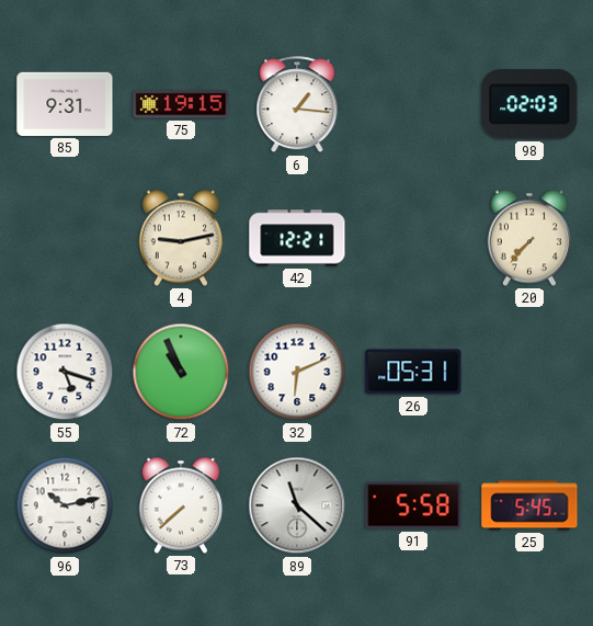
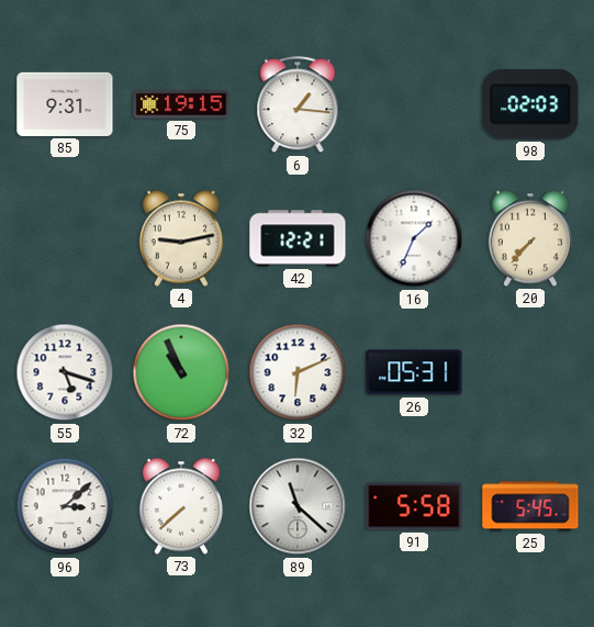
16: none -> 1:34 (414, 238)
96: 10:13 -> 3:08 (65, 506)
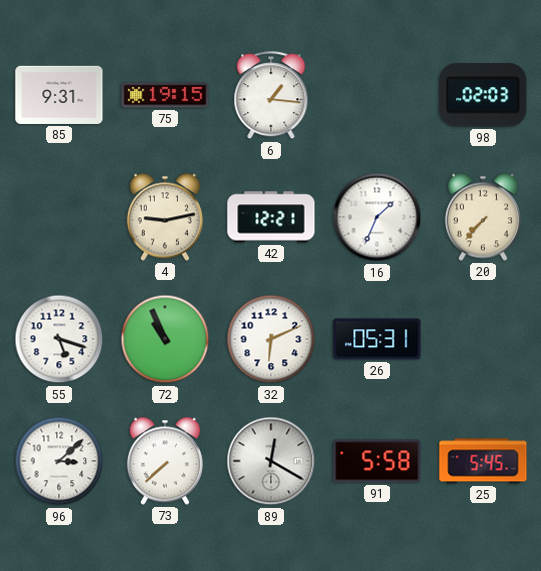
89: 11:22 -> 12:20 (271, 461)
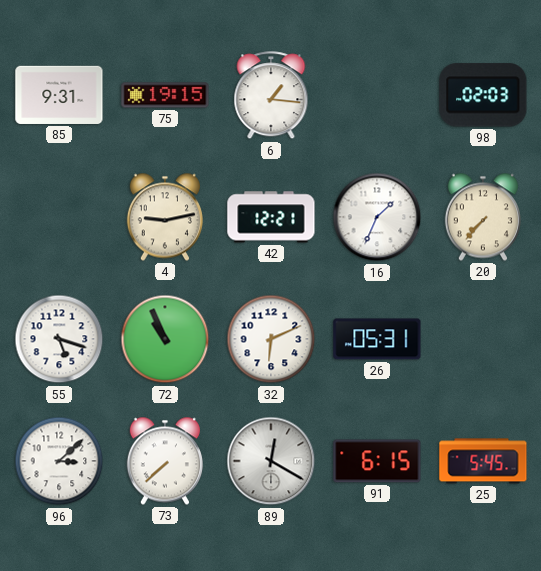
91: 5:58 -> 6:15 (377, 461)
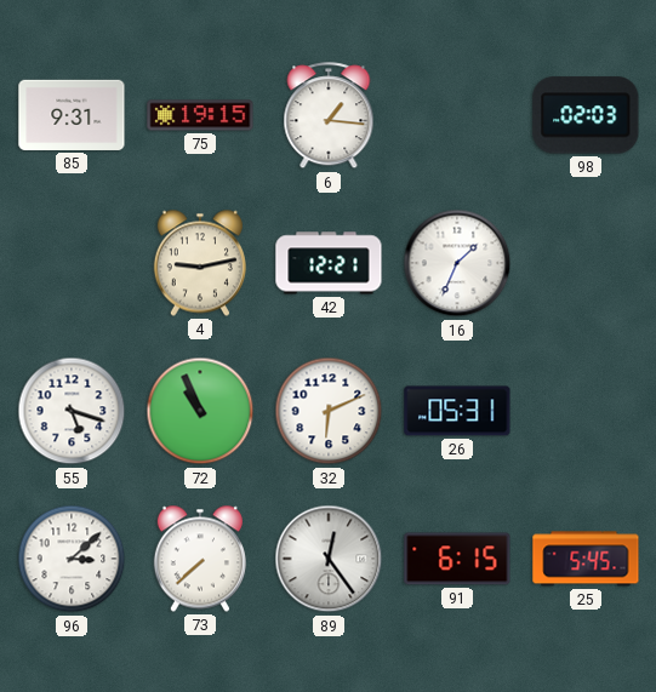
20: 7:37 -> none (483, 217)
89: 12:20 -> 12:24 (329, 559)
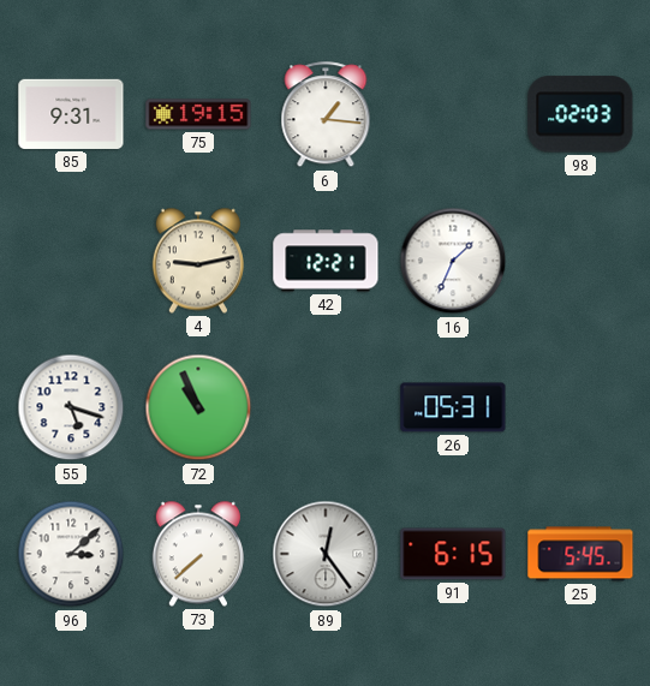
32: 6:11 -> none (329, 411)
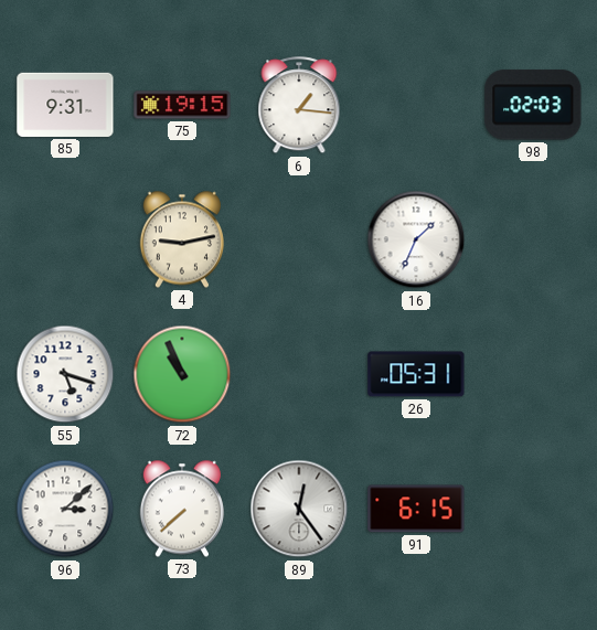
42: 12:21 -> none (326, 261)
25: 5:45 -> none (580, 554)
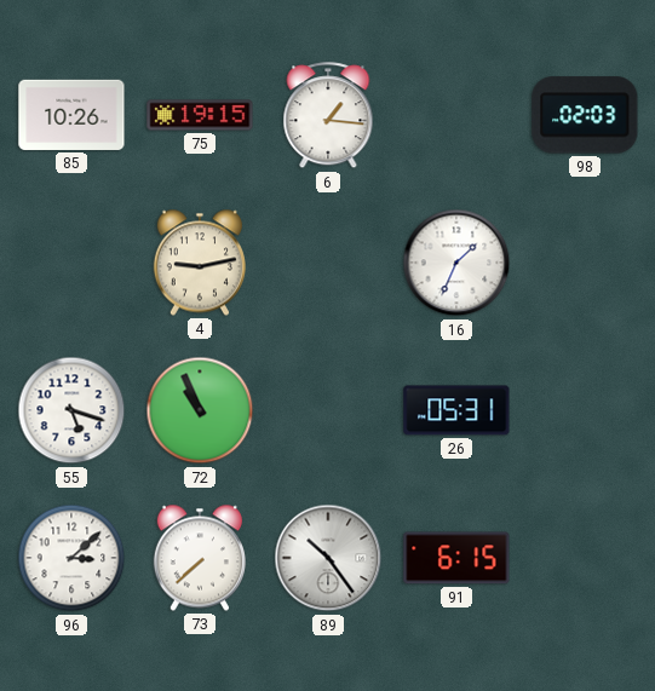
85: 9:31 -> 10:26 (71, 115)
89: 12:24 -> 10:24 (328, 558)
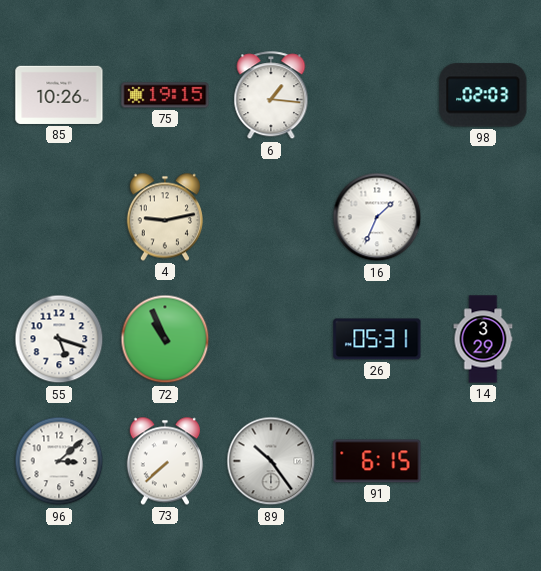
14: none -> 3:29 (483, 339)
